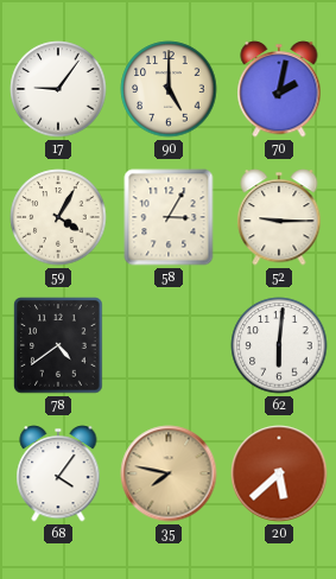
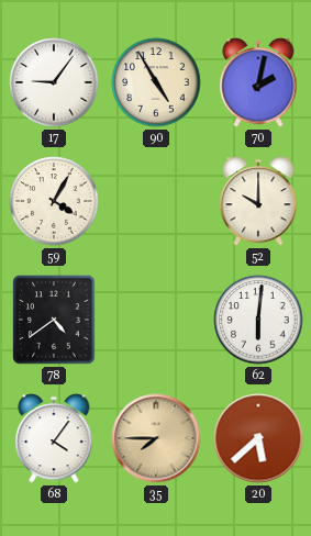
90: 5:00 -> 4:55 (156, 82)
58: 3:05 -> none (169, 217)
52: 9:15 -> 10:00 (258, 201)
35: 7:47 -> 7:45 (156, 438)
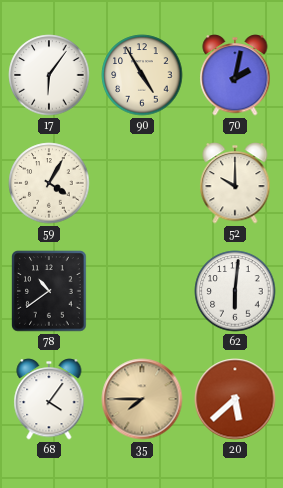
17: 9:06 -> 6:06 (49, 75)
78: 4:39 -> 10:39 (49, 291)
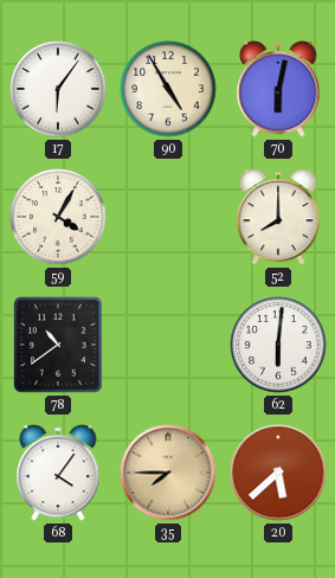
70: 2:02 -> 6:02 (278, 89)
52: 10:00 -> 8:00 (278, 217)
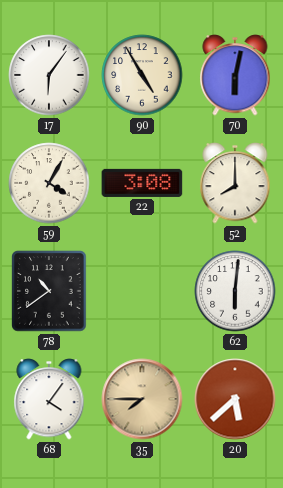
22: none -> 3:08 (142, 183)
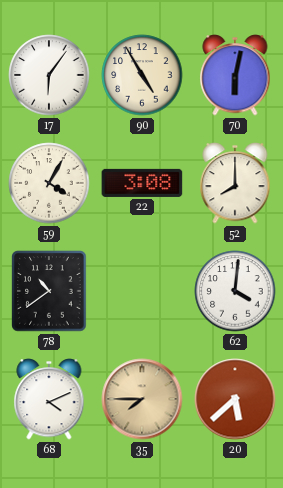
62: 6:01 -> 4:01 (235, 291)
68: 4:06 -> 4:11 (49, 399)
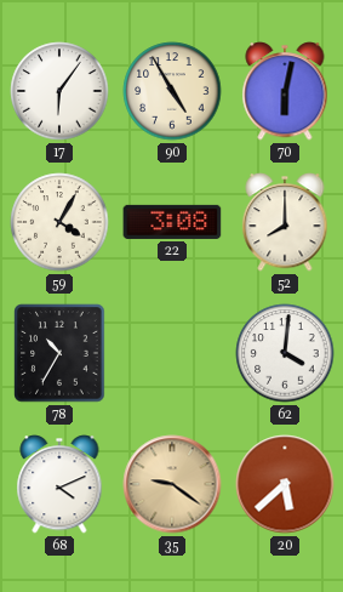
78: 10:39 -> 10:35 (59, 353)
35: 7:45 -> 9:21 (172, 484)
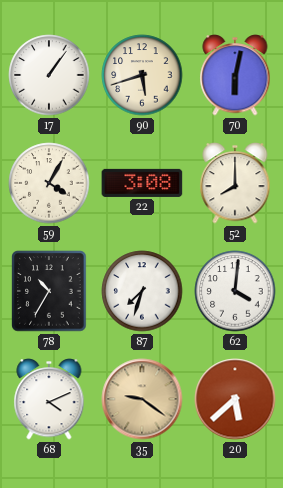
17: 6:06 -> 1:06 (49, 75)
90: 4:55 -> 5:42 (142, 75)
87: none -> 7:33 (142, 291)
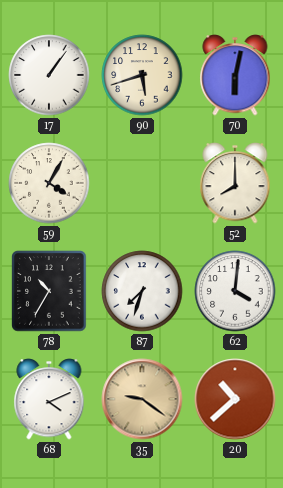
22: 3:08 -> none (142, 183)
20: 5:38 -> 10:38 (235, 399)
